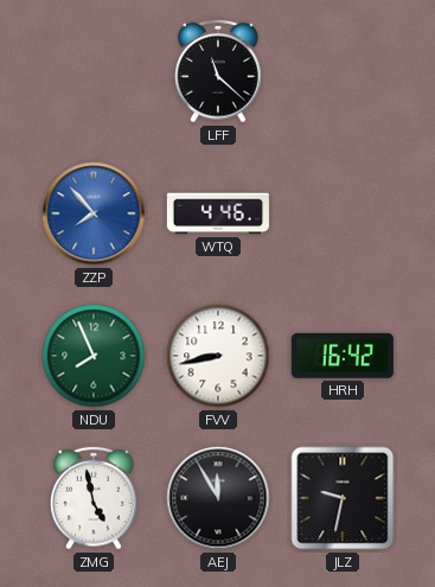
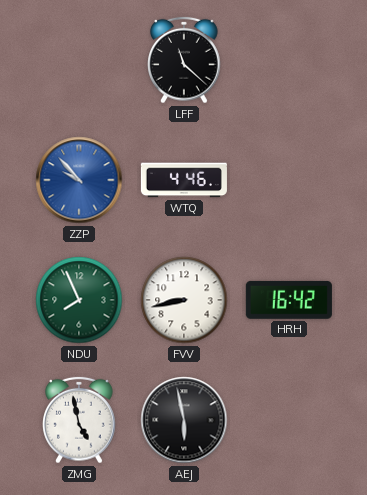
ZZP: 7:53 -> 9:53 (79, 180)
AEJ: 11:55 -> 5:58 (184, 420)
JLZ: 9:32 -> none (343, 498)
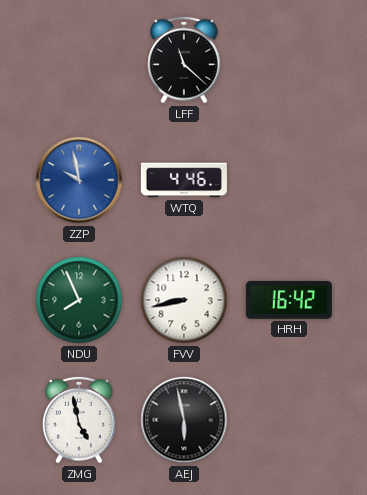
ZZP: 9:53 -> 9:58 (79, 180)
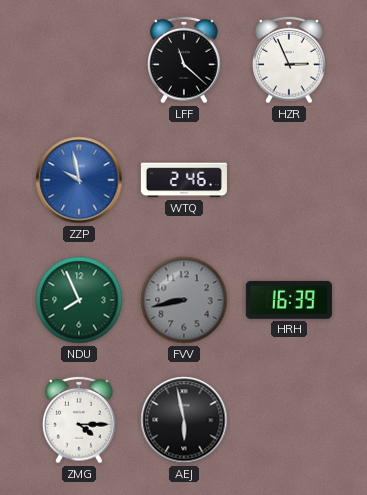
HZR: none -> 2:56 (289, 60)
WTQ: 4:46 -> 2:46 (184, 180)
FVV dial: white -> grey (184, 300)
HRH: 16:42 -> 16:39 (289, 300)
ZMG: 4:58 -> 4:15 (79, 420)
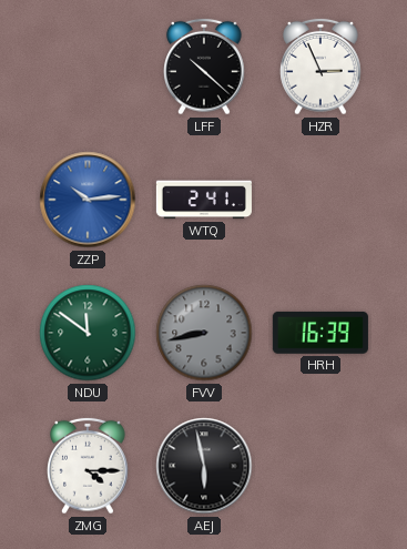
LFF: 11:22 -> 10:22 (204, 67)
ZZP: 9:58 -> 10:14 (88, 200)
WTQ: 2:46 -> 2:41 (204, 200)
NDU: 7:56 -> 11:51 (88, 333)
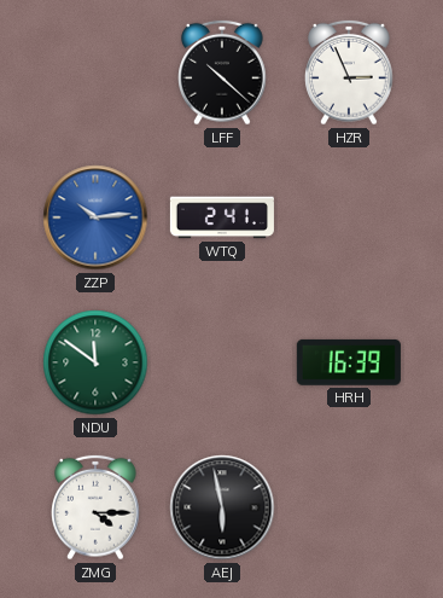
FVV: 8:43 -> none (204, 333)
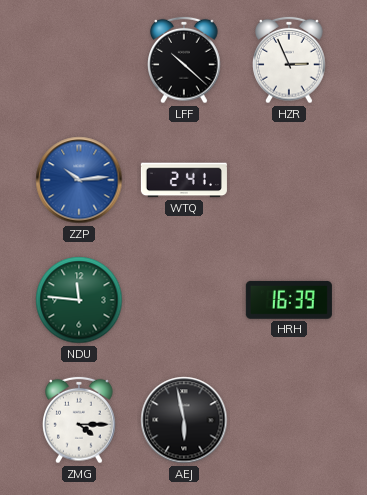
NDU: 11:51 -> 11:46 (79, 300)
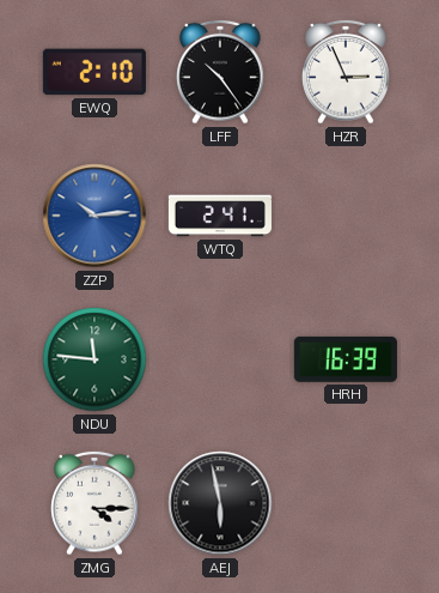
EWQ: none -> 2:10 (94, 72)
LFF: 10:22 -> 10:24 (220, 72)
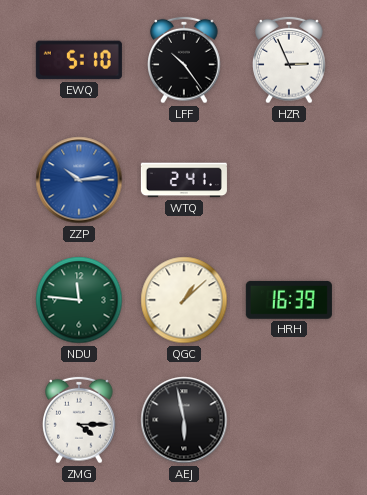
EWQ: 2:10 -> 5:10 (79, 60)
QGC: none -> 1:08 (184, 300)
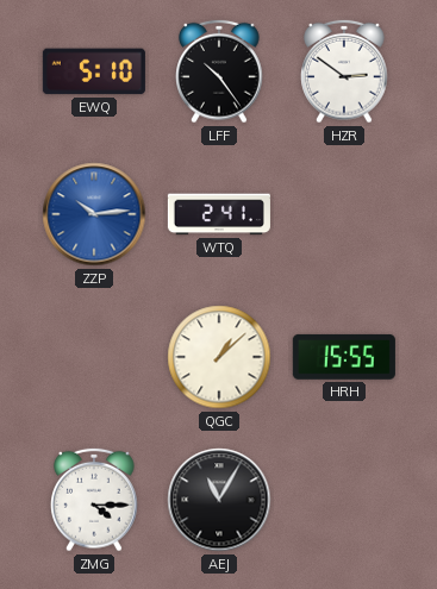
HZR: 2:56 -> 2:51 (344, 71)
NDU: 11:46 -> none (79, 300)
HRH: 16:39 -> 15:55 (344, 357)
AEJ: 5:58 -> 11:05 (219, 500)
